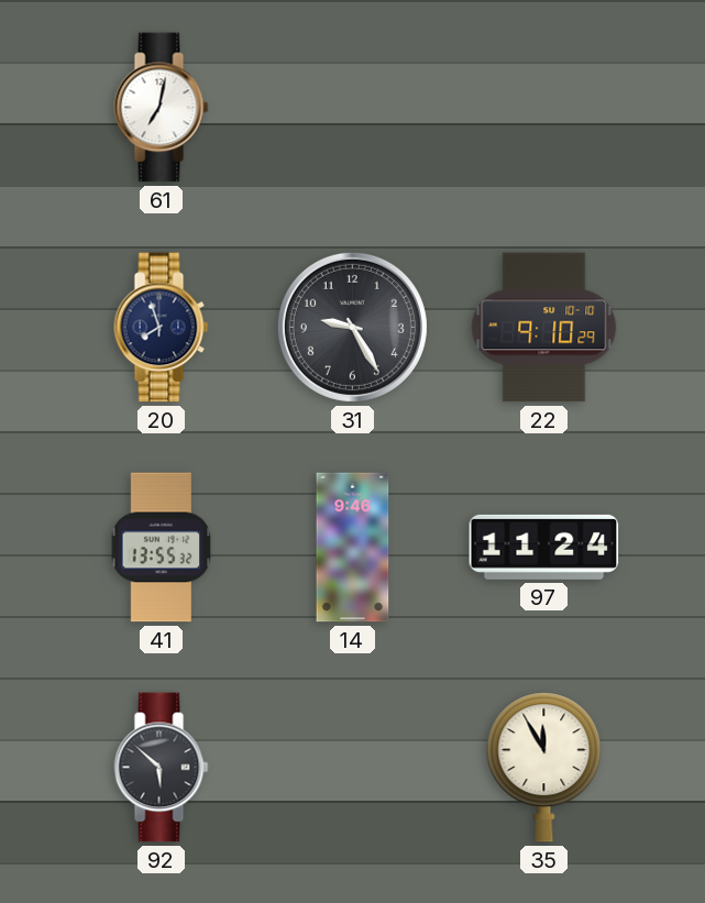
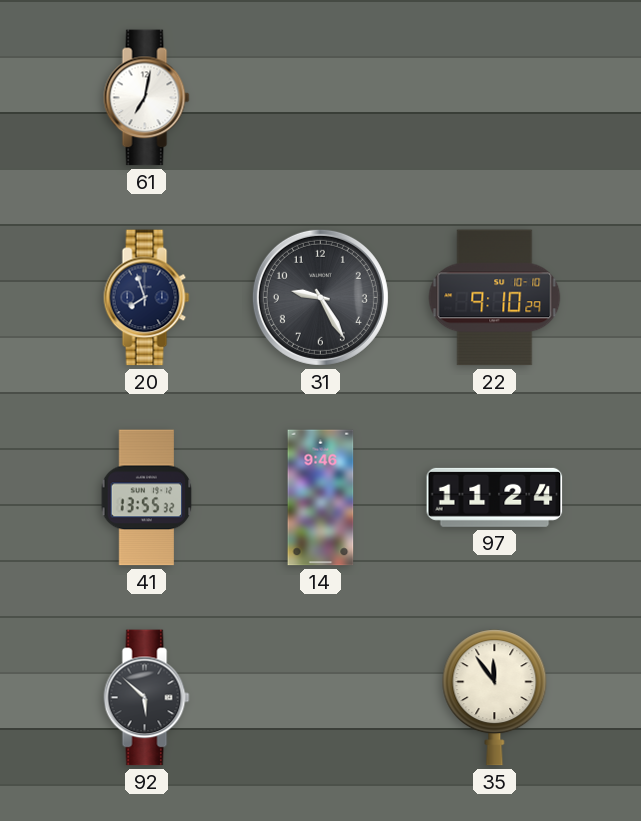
35: 11:55 -> 11:54 (495, 698)
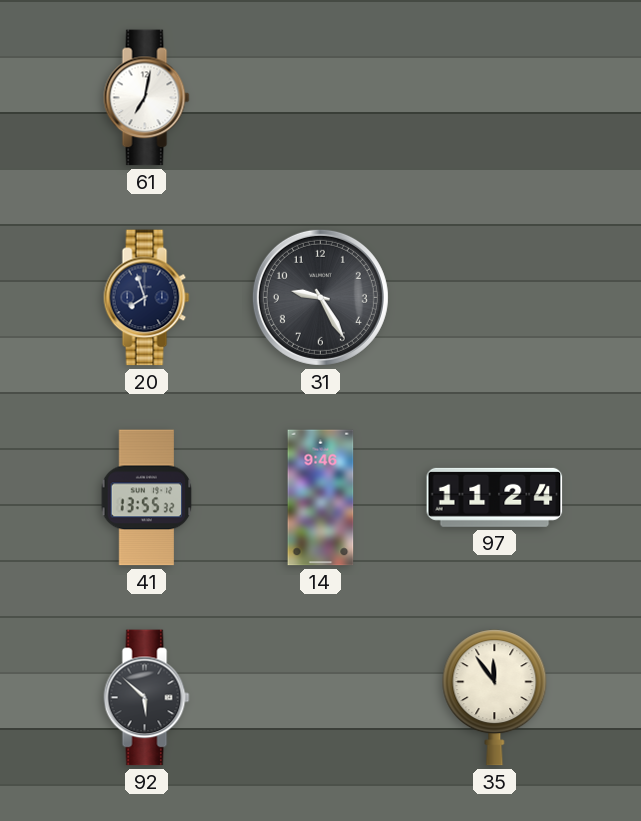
22: 9:10 -> none (495, 298)
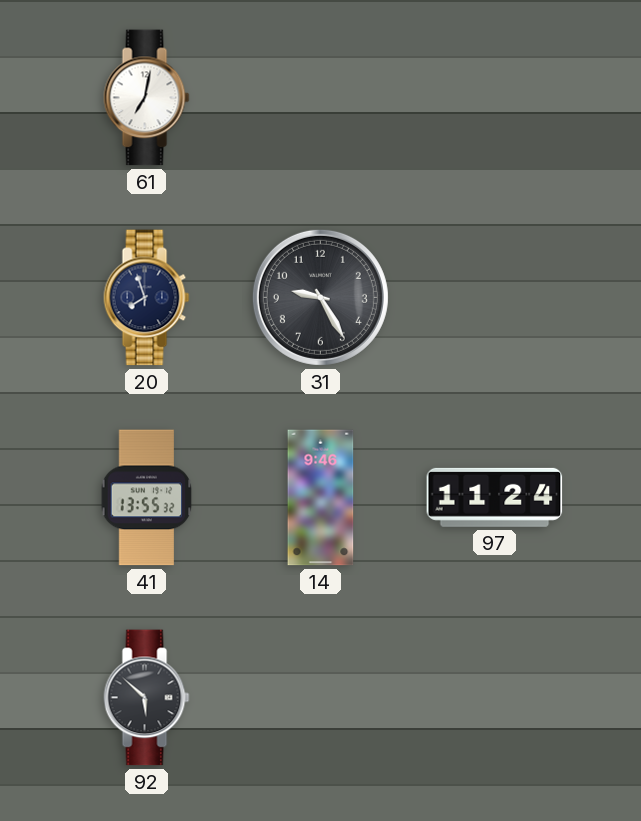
35: 11:54 -> none (495, 698)
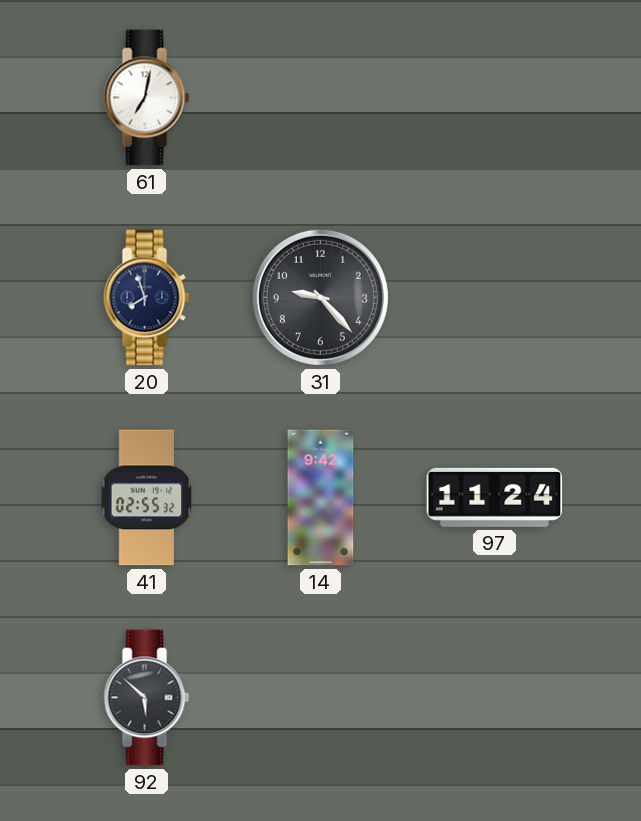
31: 9:25 -> 9:23 (320, 297)
41: 13:55 -> 02:55 (147, 498)
14: 9:46 -> 9:42 (321, 498)
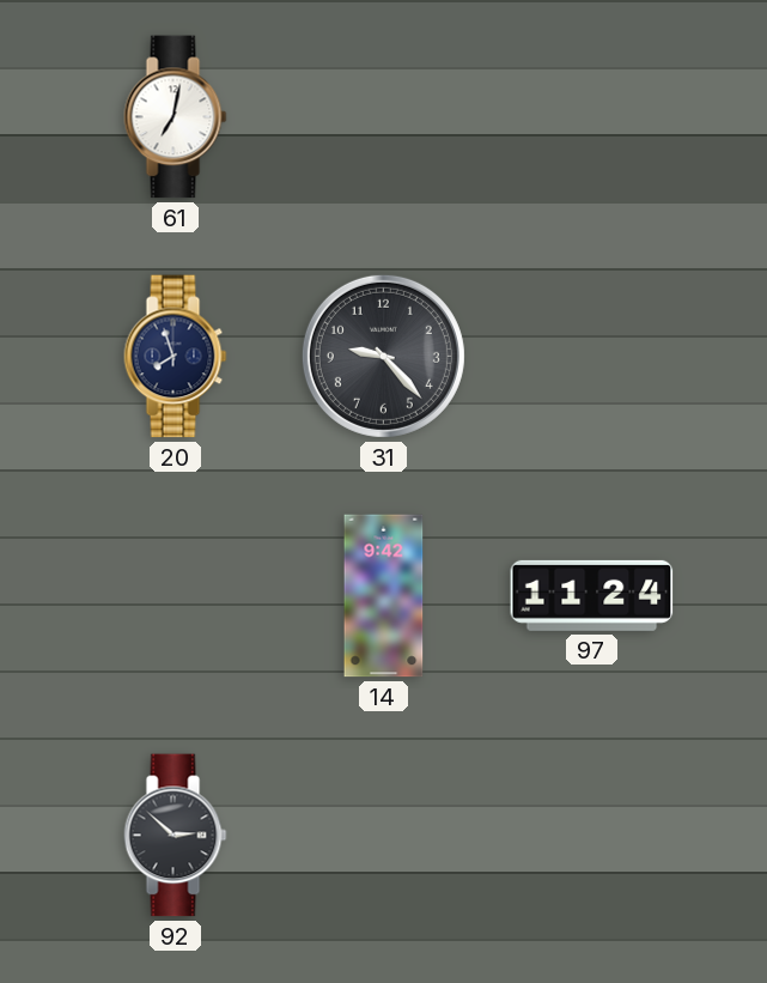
41: 02:55 -> none (147, 498)
92: 5:52 -> 2:52 (176, 836)
